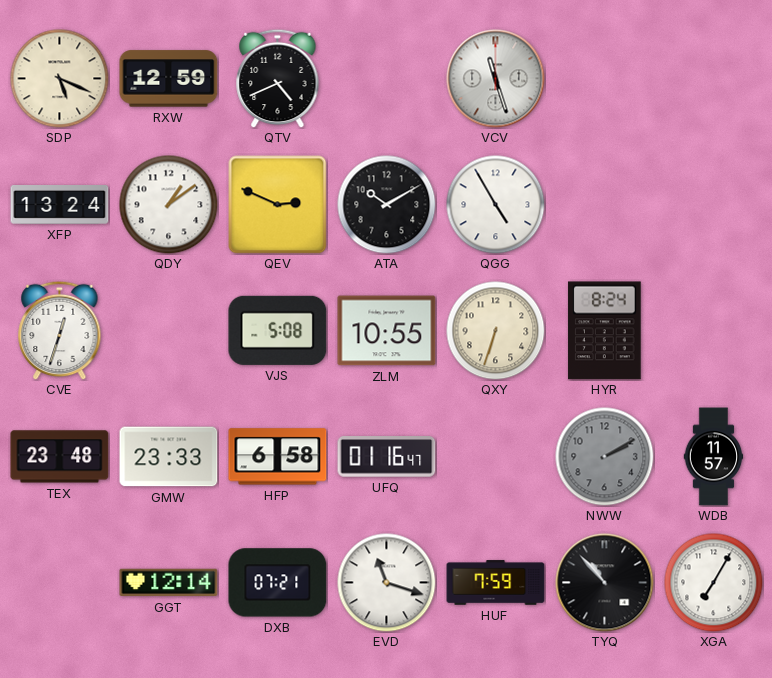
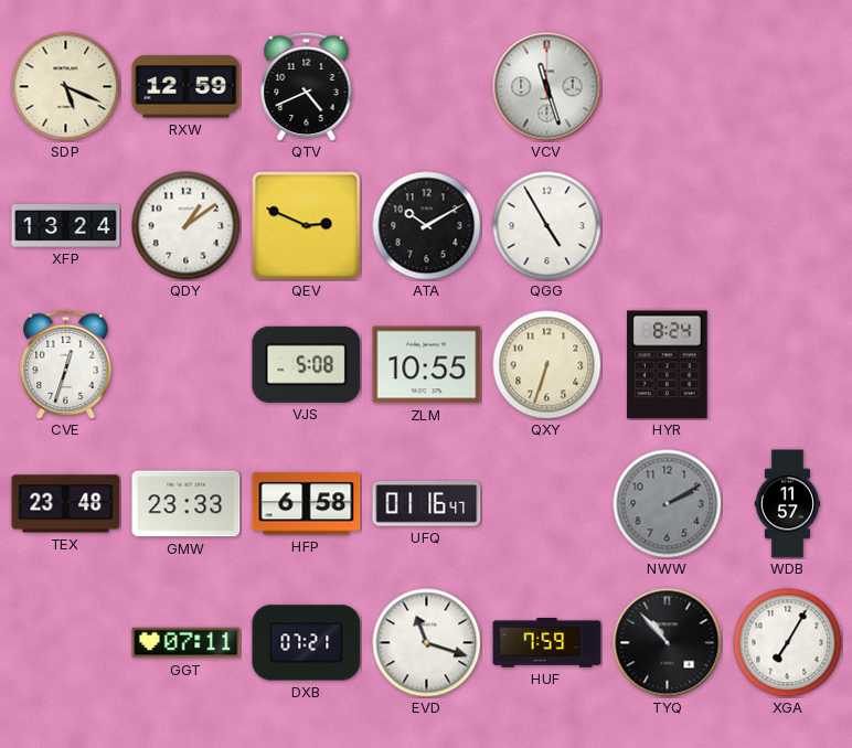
GGT: 12:14 -> 07:11 (187, 643)
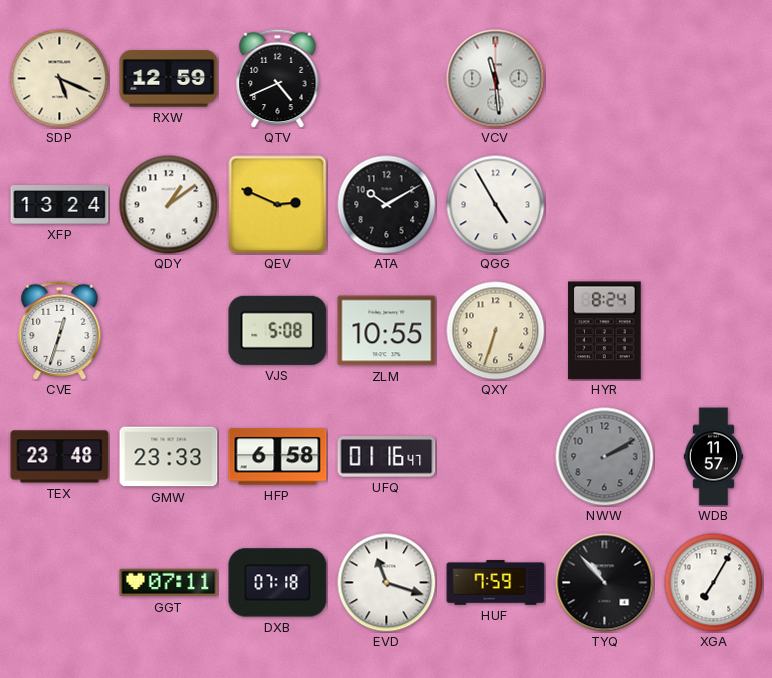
VCV: 11:27 -> 11:29 (496, 79)
DXB: 07:21 -> 07:18 (278, 583)
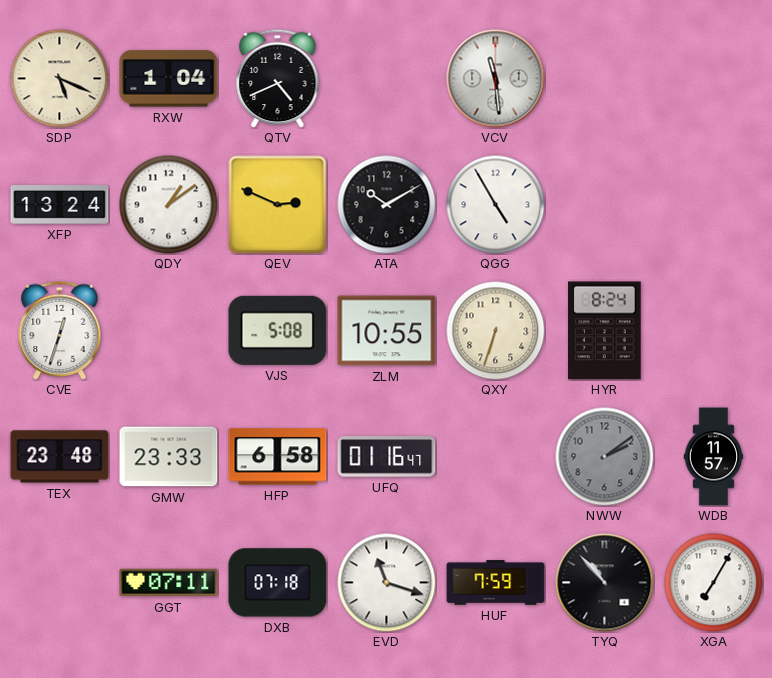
RXW: 12:59 -> 1:04 (169, 79)
NWW: 2:10 -> 2:09 (605, 457)
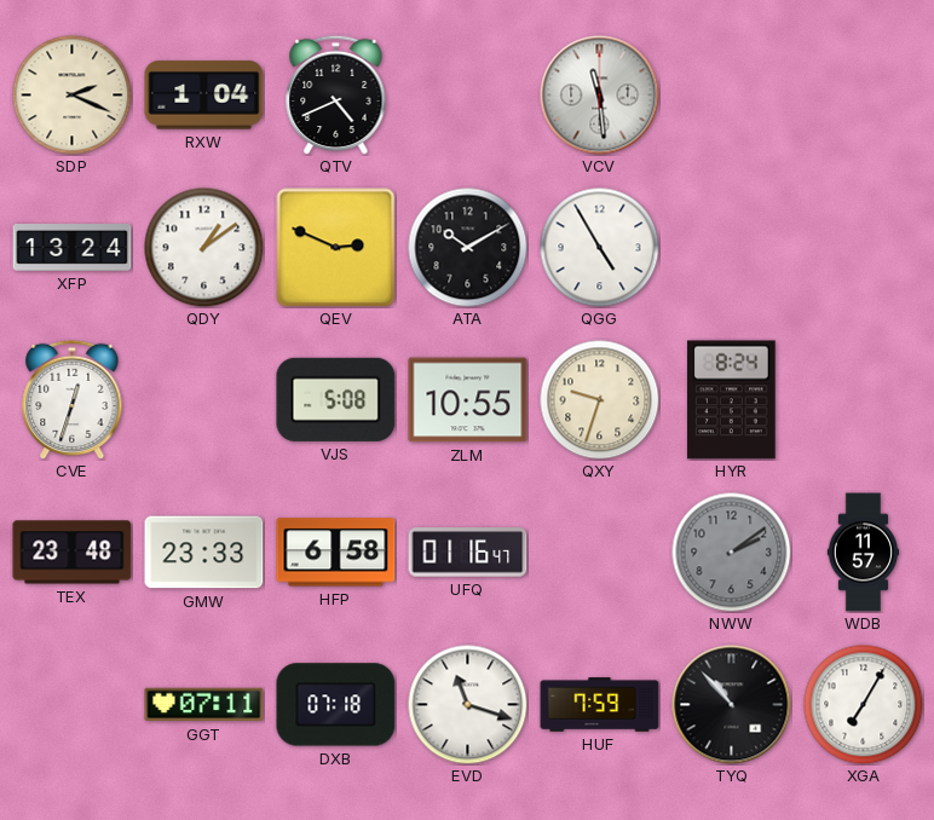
SDP: 5:19 -> 2:19 (73, 96)
QXY: 6:33 -> 9:33 (600, 400)
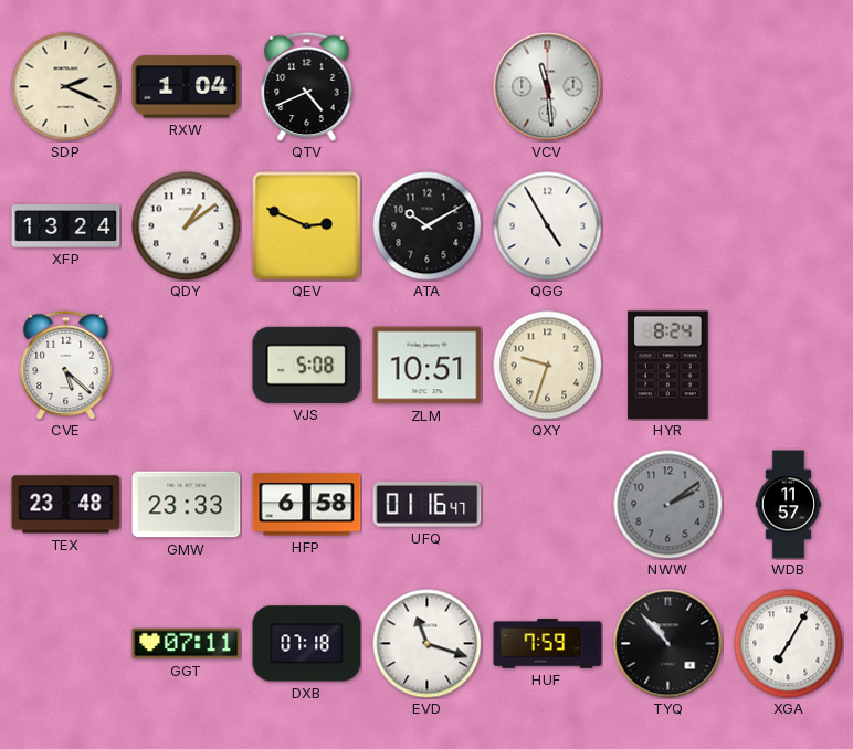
CVE: 12:33 -> 5:22 (66, 365)
ZLM: 10:55 -> 10:51 (428, 366)
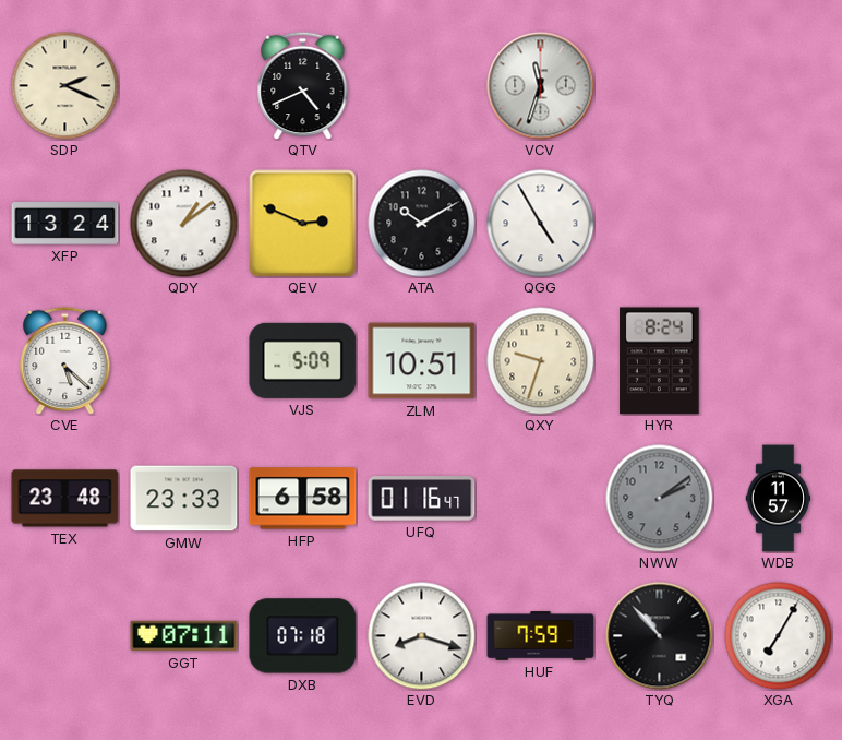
RXW: 1:04 -> none (187, 87)
VCV: 11:29 -> 11:33 (541, 86)
VJS: 5:08 -> 5:09 (303, 360)
EVD: 11:18 -> 8:18 (422, 636)
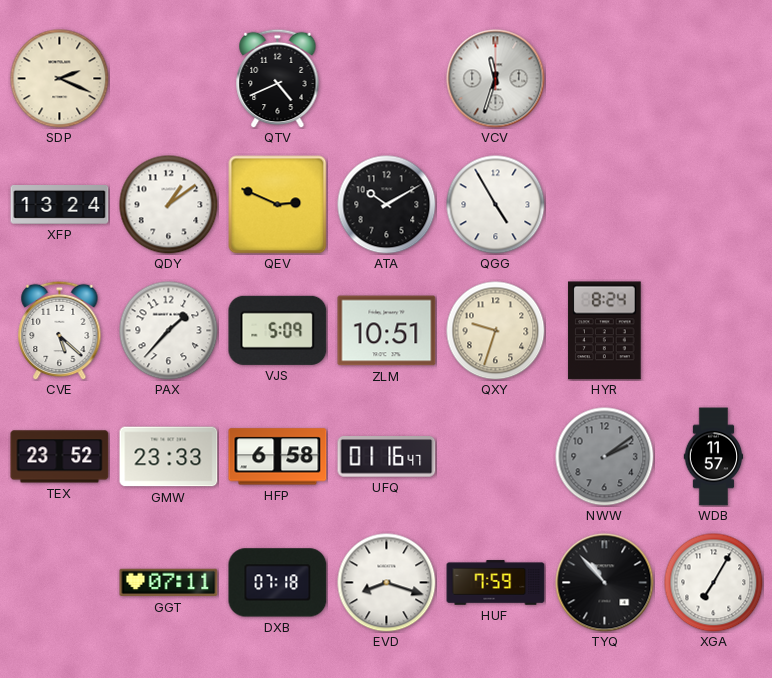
PAX: none -> 1:37 (169, 331)
TEX: 23:48 -> 23:52 (60, 457)
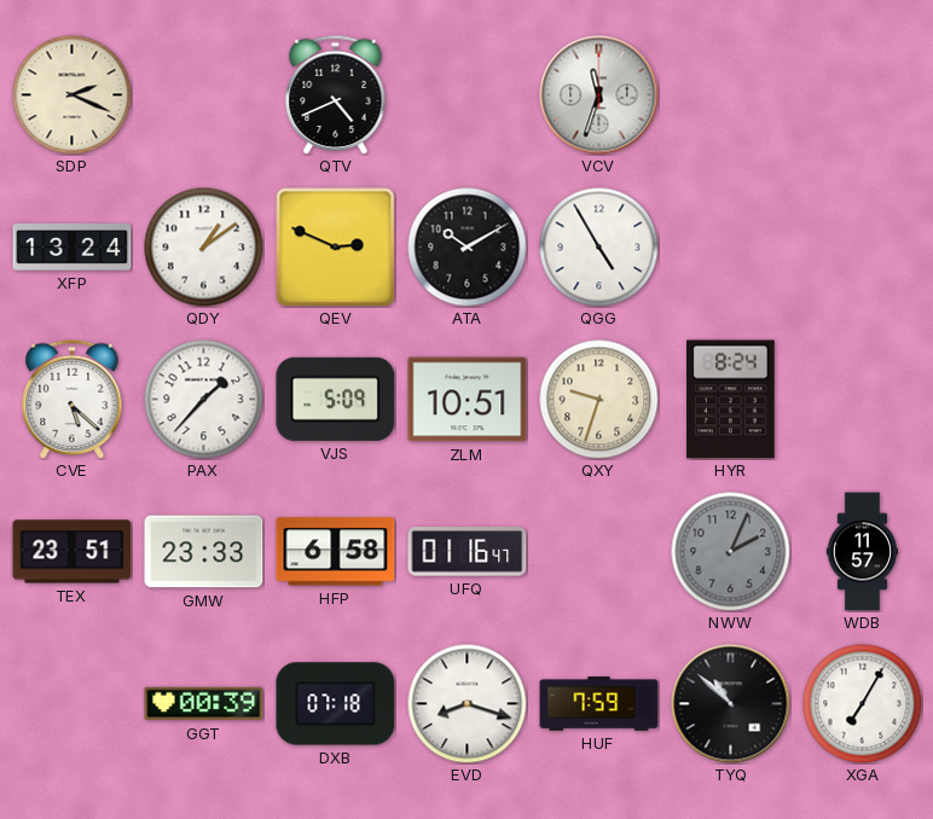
TEX: 23:52 -> 23:51 (73, 552)
NWW: 2:09 -> 2:04 (731, 552)
GGT: 07:11 -> 00:39 (204, 704)
TYQ: 10:53 -> 10:52 (731, 704)
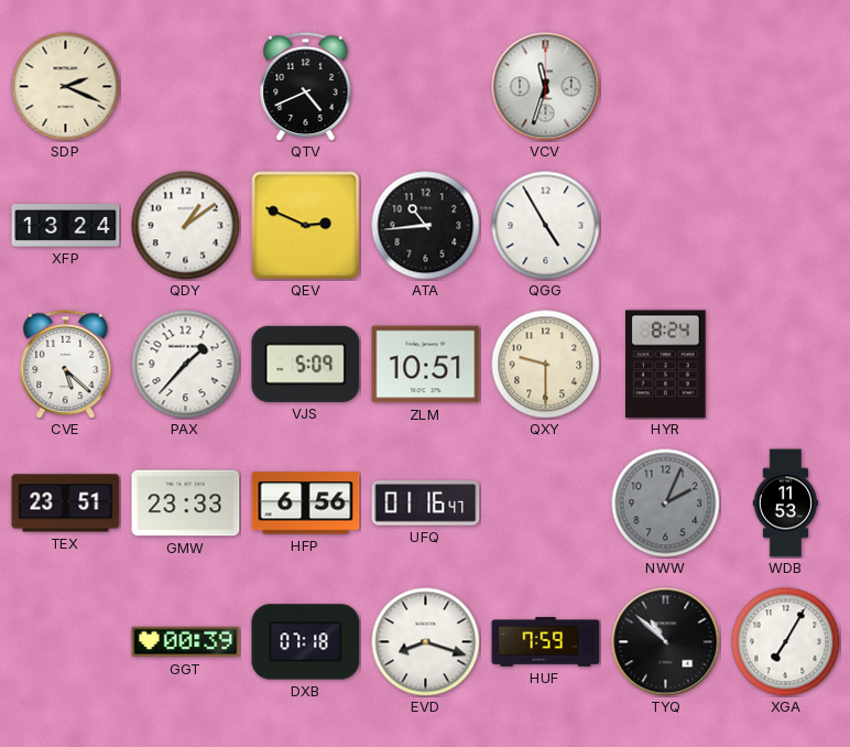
ATA: 10:10 -> 10:44 (426, 226)
QXY: 9:33 -> 9:30 (546, 365)
HFP: 6:58 -> 6:56 (306, 504)
WDB: 11:57 -> 11:53 (786, 504)
